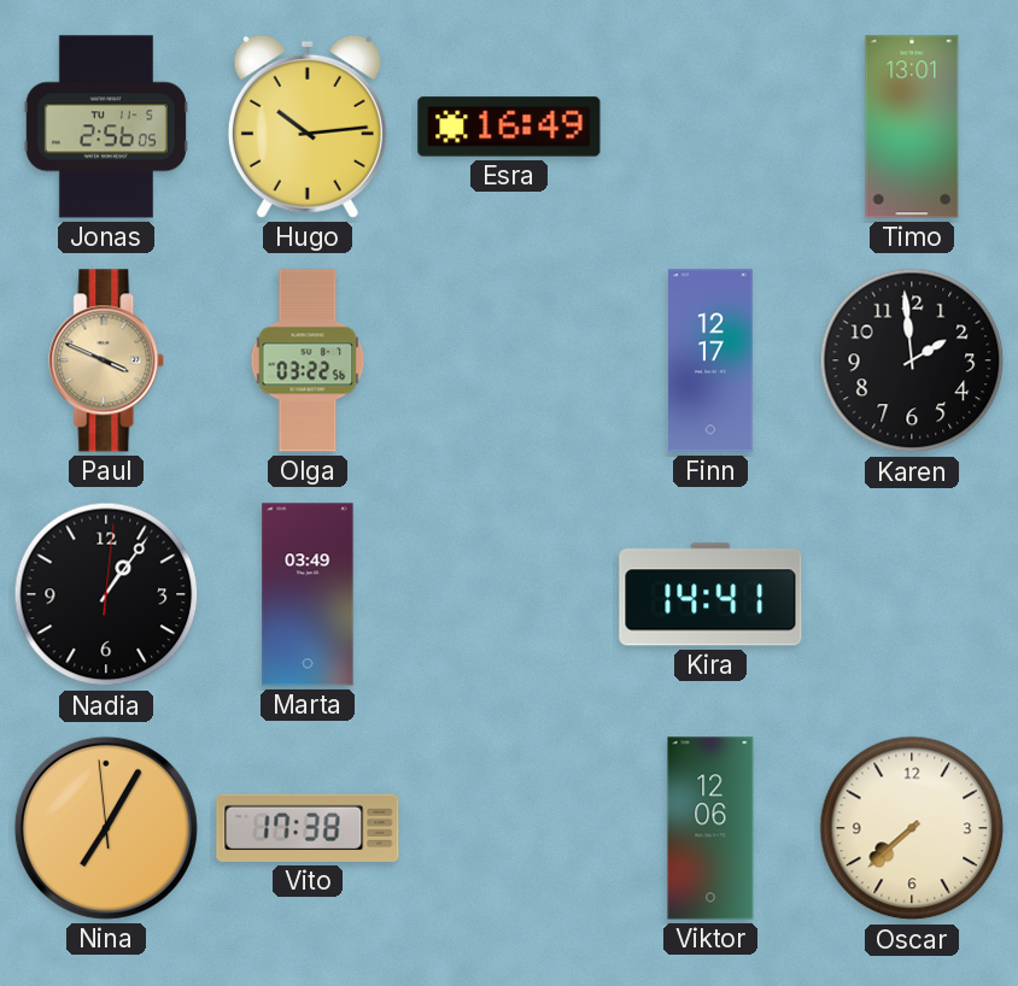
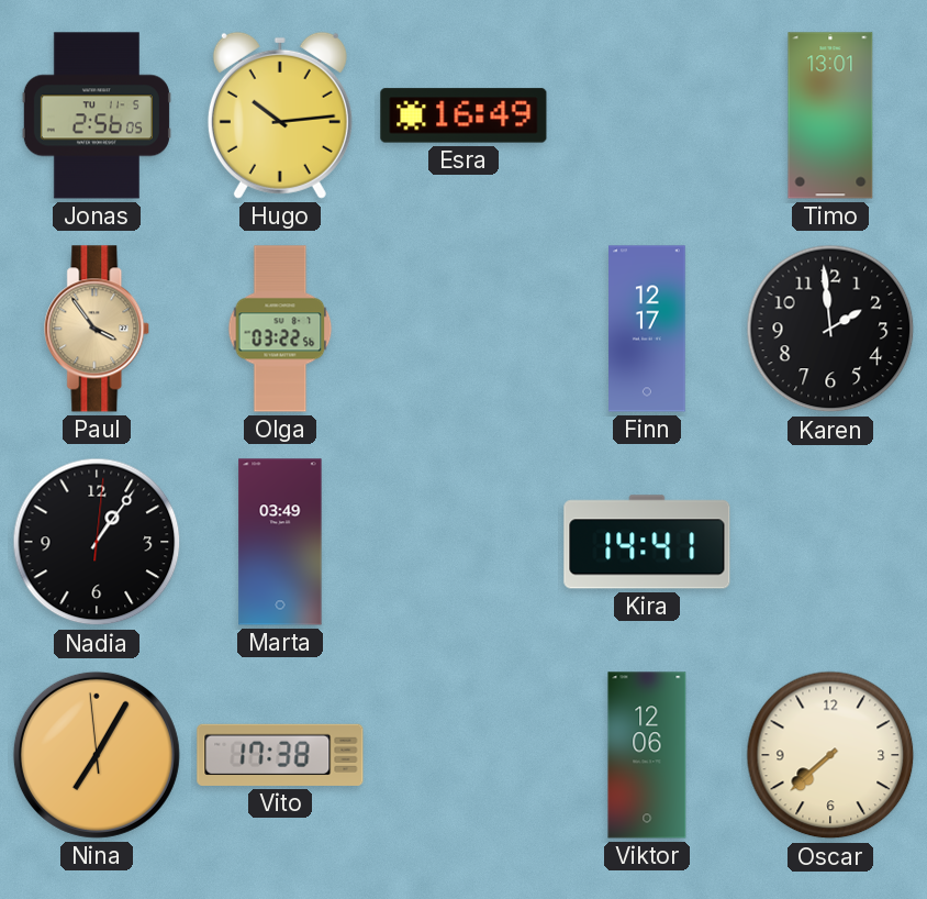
Paul: 3:49 -> 3:54 (98, 329)
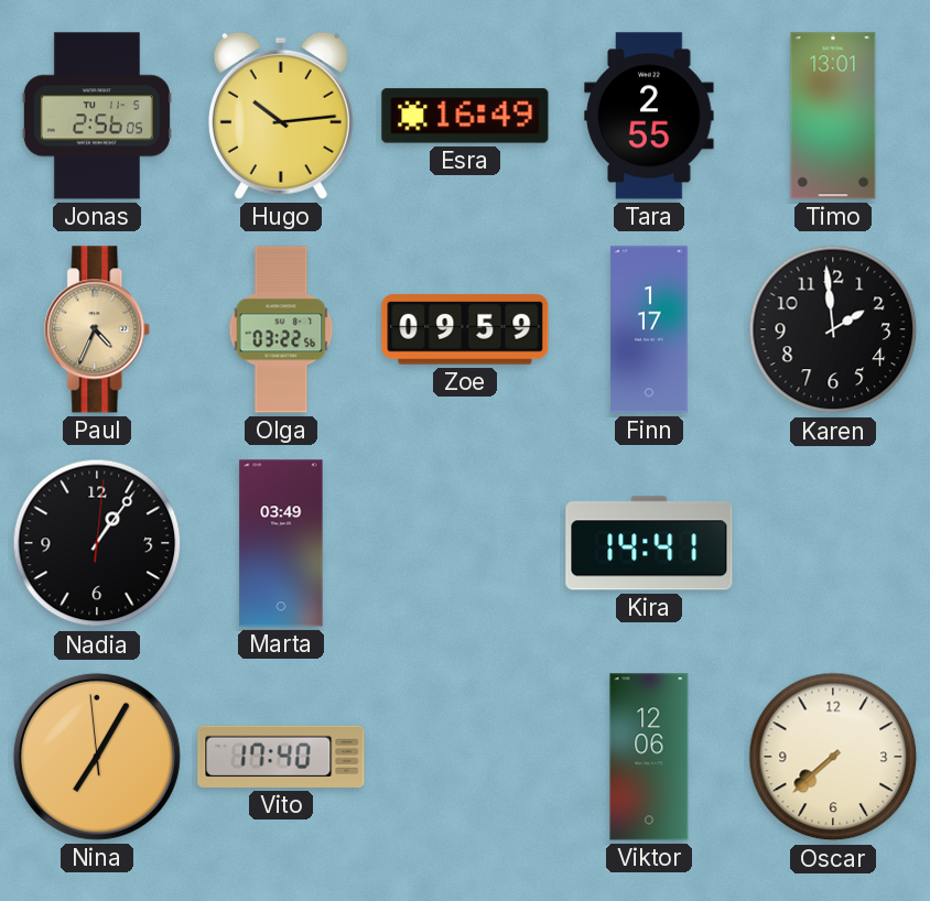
Tara: none -> 2:55 (649, 116)
Paul: 3:54 -> 4:34 (98, 329)
Zoe: none -> 09:59 (465, 329)
Finn: 12:17 -> 1:17 (649, 329)
Vito: 17:38 -> 17:40 (281, 757)
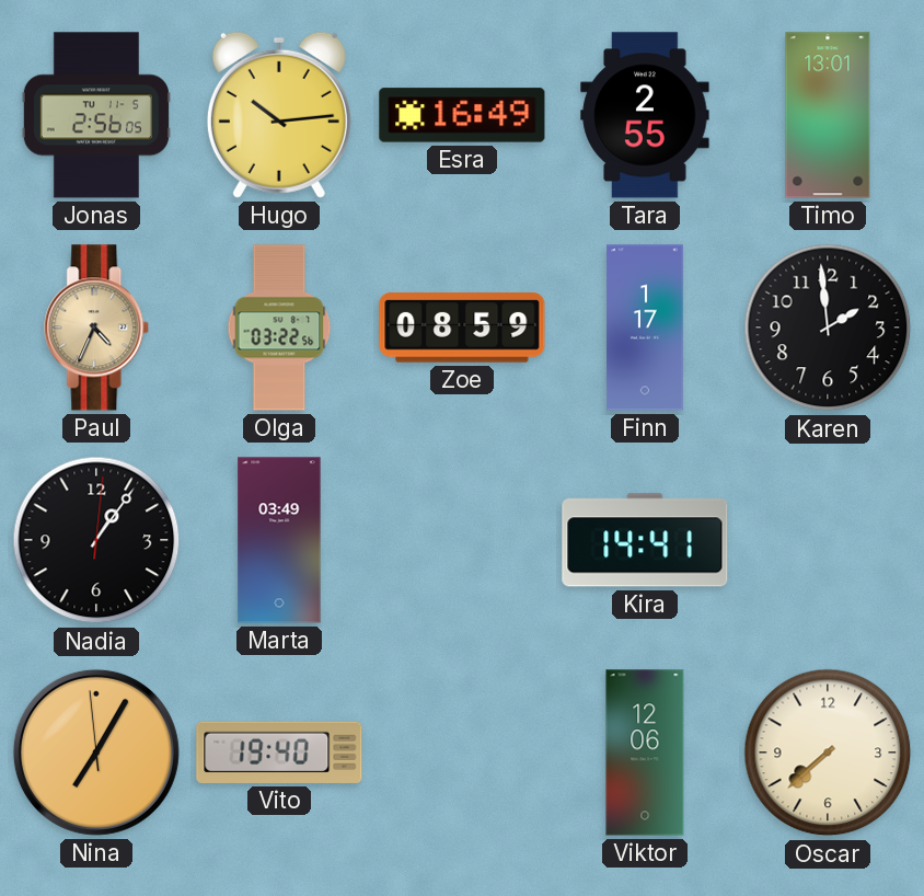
Zoe: 09:59 -> 08:59 (462, 328)
Vito: 17:40 -> 19:40 (279, 753)
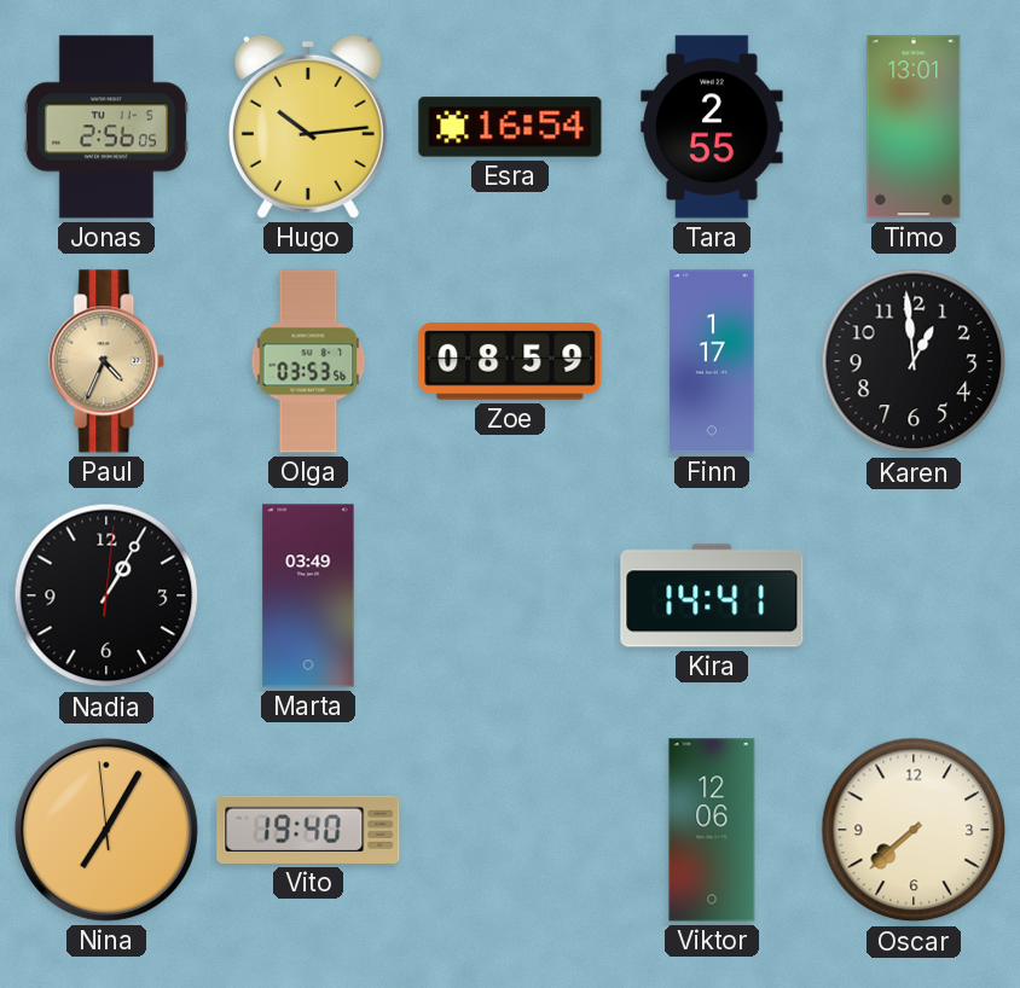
Esra: 16:49 -> 16:54 (510, 127)
Olga: 03:22 -> 03:53 (308, 361)
Karen: 1:59 -> 12:59 (914, 361)
Nadia: 1:06 -> 1:05 (106, 595)
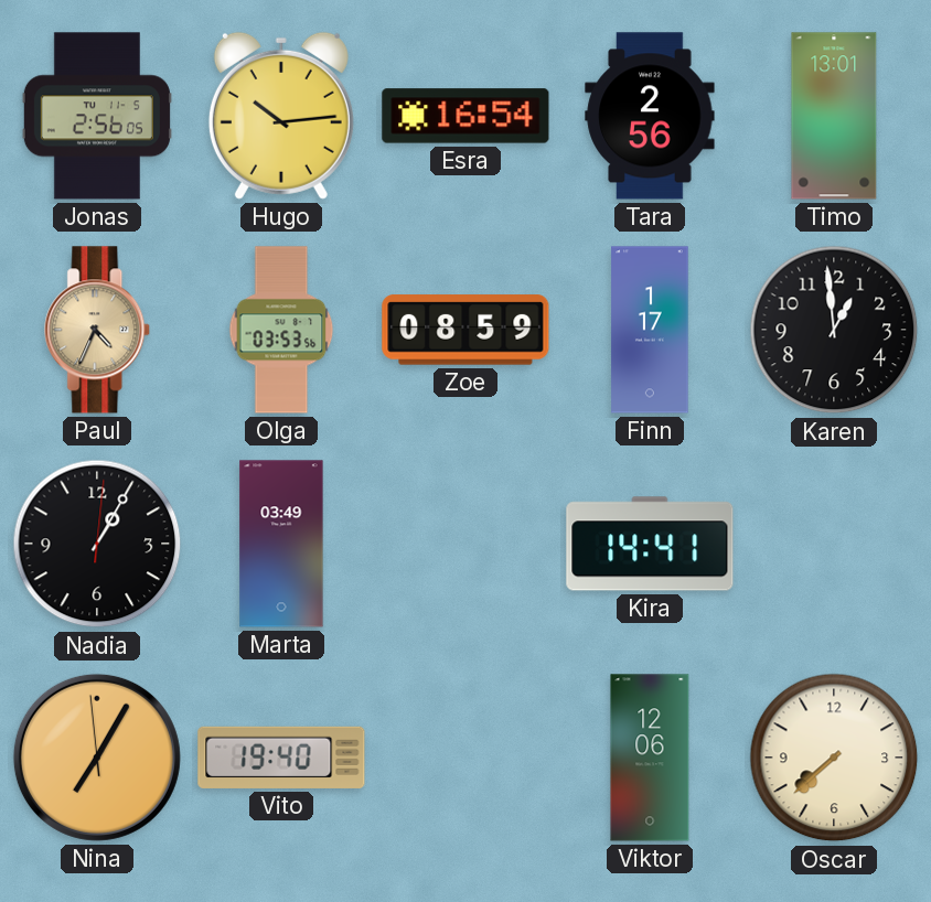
Tara: 2:55 -> 2:56 (650, 116)
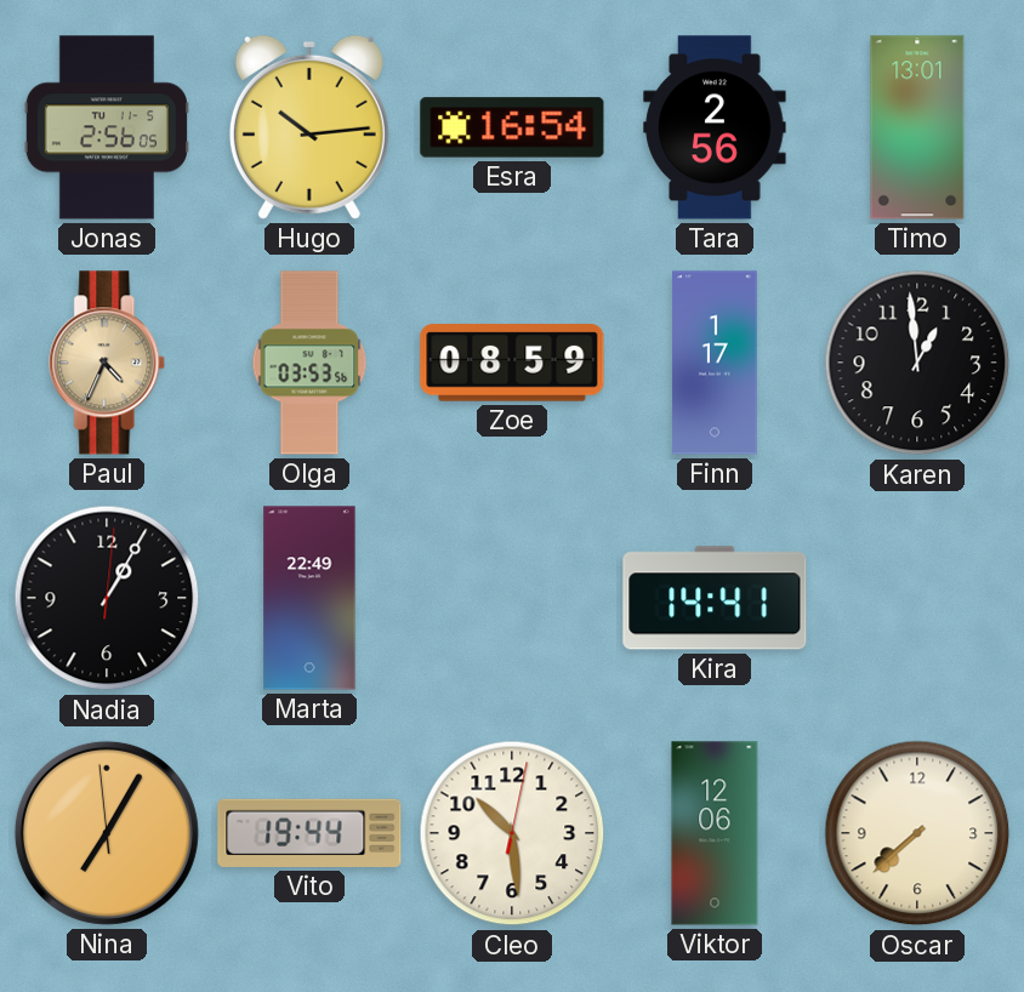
Marta: 03:49 -> 22:49 (309, 598)
Vito: 19:40 -> 19:44 (309, 833)
Cleo: none -> 10:29 (512, 833)
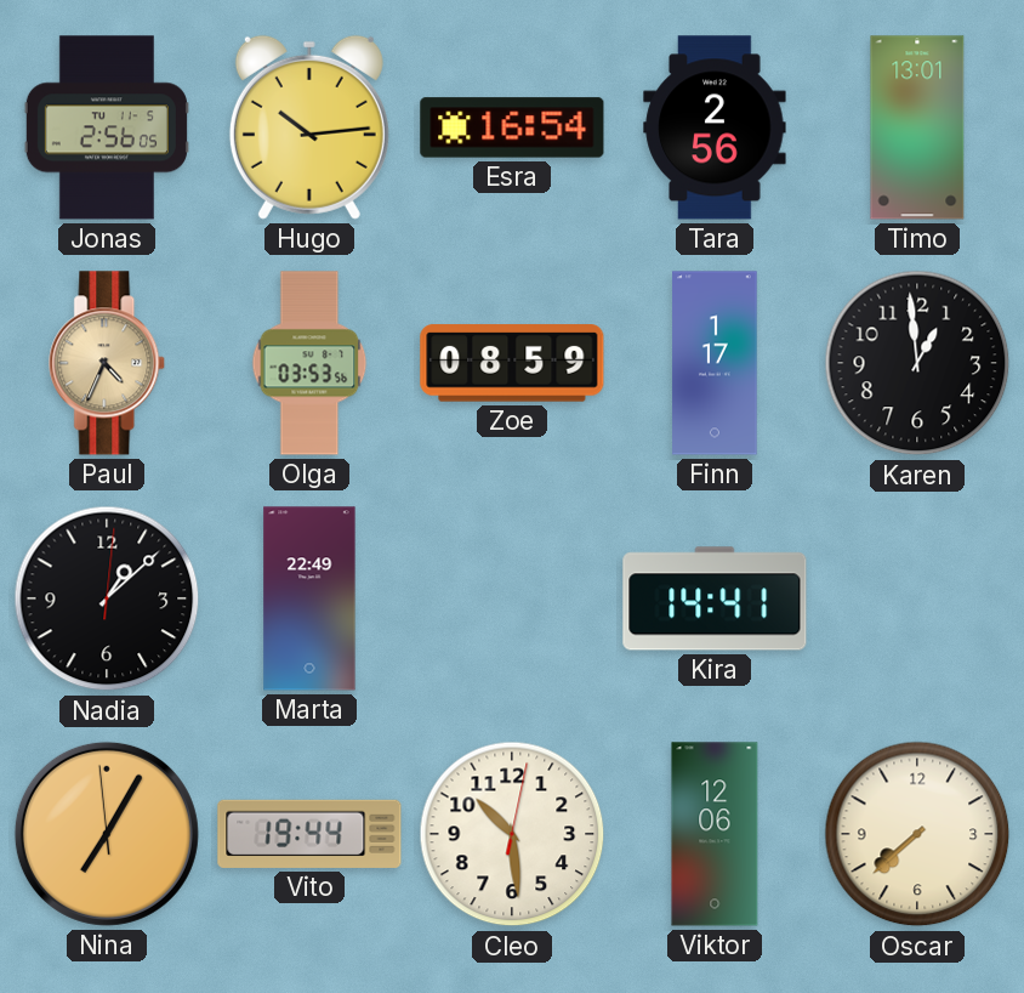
Nadia: 1:05 -> 1:08 (107, 598)
